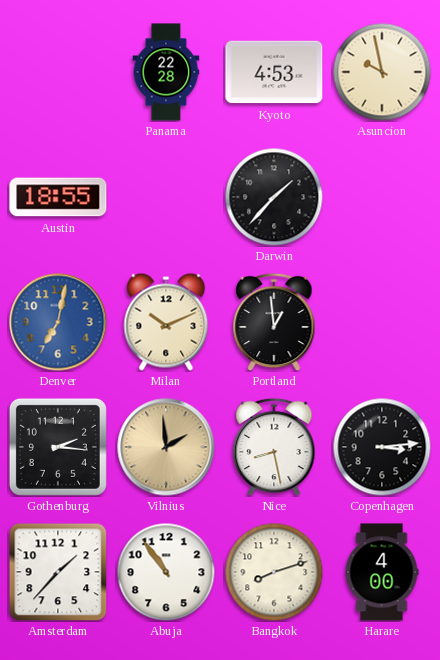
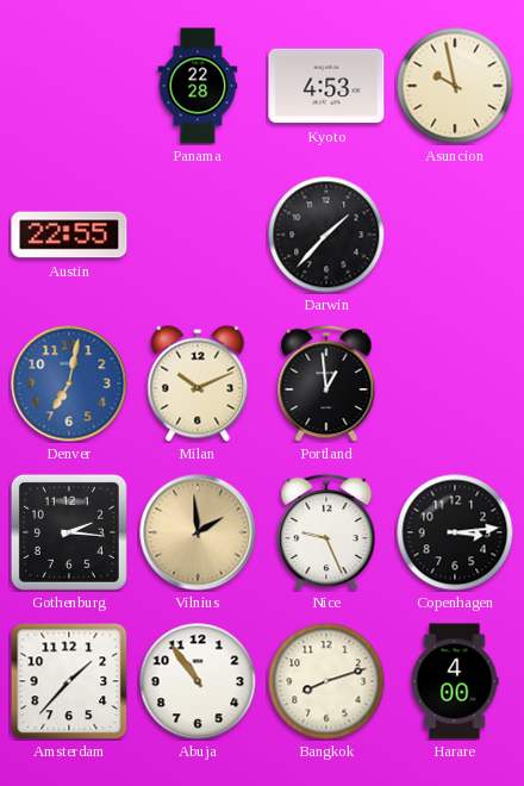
Austin: 18:55 -> 22:55 (69, 235)
Nice: 8:28 -> 9:26 (326, 532)
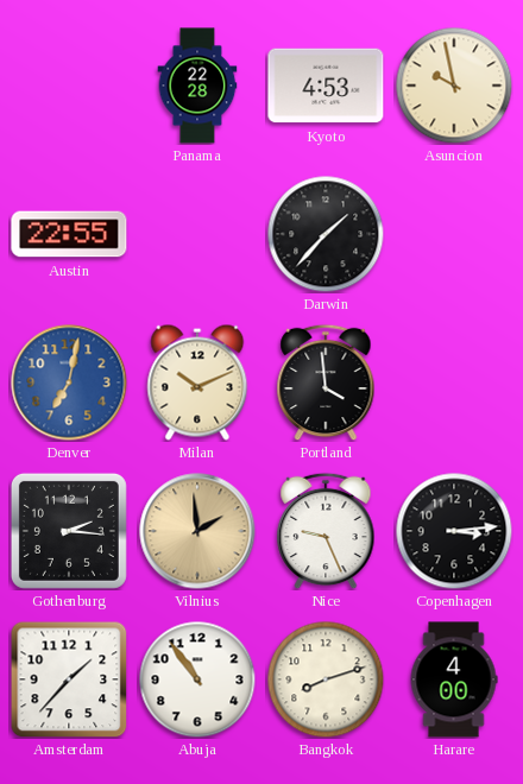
Portland: 12:59 -> 3:59 (326, 382)
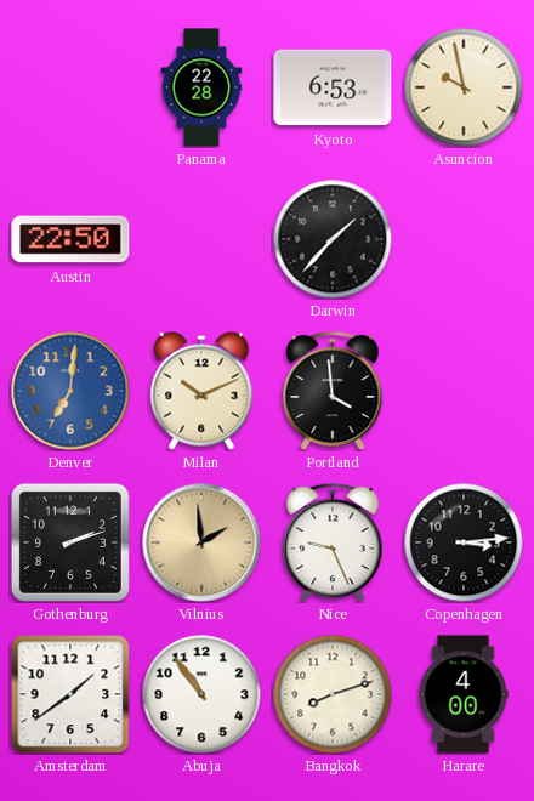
Kyoto: 4:53 -> 6:53 (333, 87)
Austin: 22:55 -> 22:50 (70, 239)
Denver: 7:02 -> 7:01 (70, 391)
Gothenburg: 2:16 -> 2:12 (70, 542)
Amsterdam: 1:37 -> 1:39 (70, 694)
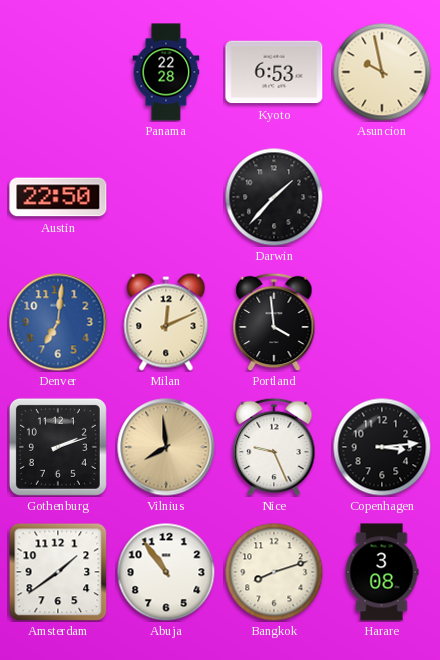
Milan: 10:11 -> 12:11 (166, 322)
Vilnius: 1:59 -> 7:59 (166, 447)
Harare: 4:00 -> 3:08 (382, 572)
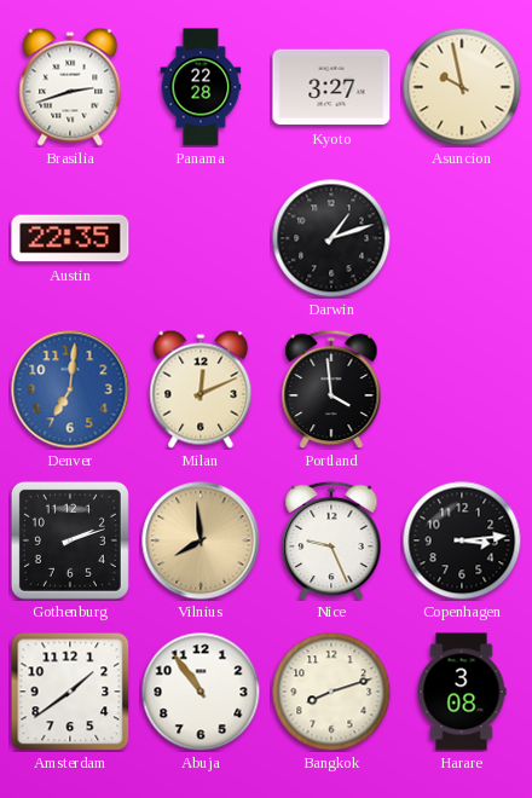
Brasilia: none -> 2:42 (70, 87)
Kyoto: 6:53 -> 3:27 (331, 87)
Austin: 22:50 -> 22:35 (70, 238)
Darwin: 1:37 -> 1:12 (331, 238)
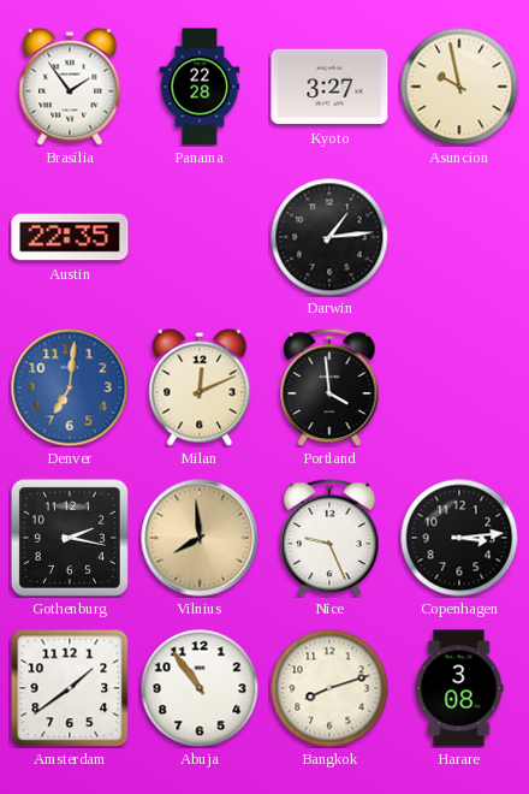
Brasilia: 2:42 -> 1:54 (70, 87)
Darwin: 1:12 -> 1:14 (329, 237)
Gothenburg: 2:12 -> 2:17 (70, 538)
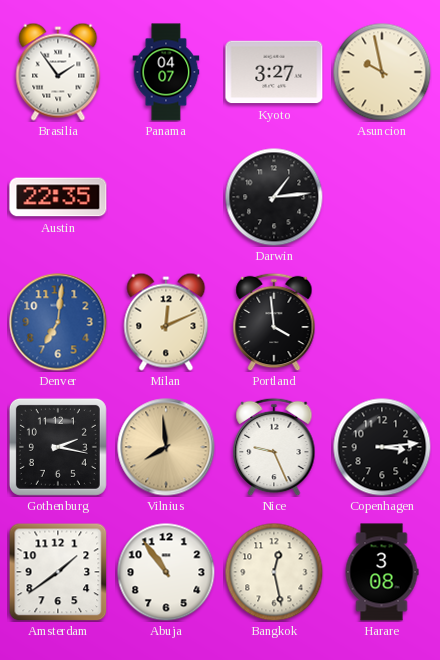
Panama: 22:28 -> 04:07 (166, 72)
Bangkok: 8:12 -> 12:28 (274, 572)
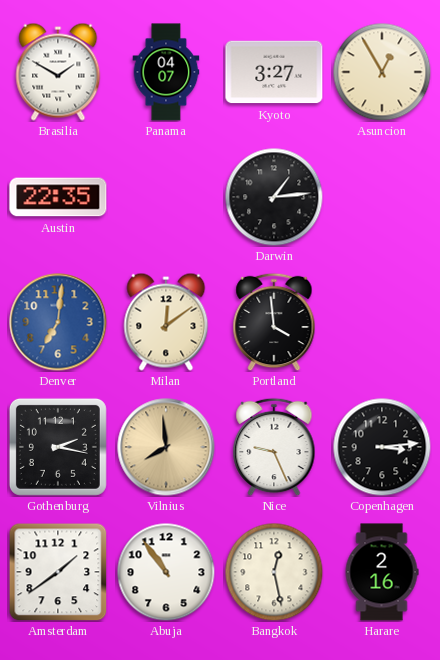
Brasilia: 1:54 -> 1:50 (58, 72)
Asuncion: 9:58 -> 12:55 (382, 72)
Milan: 12:11 -> 12:09 (166, 322)
Harare: 3:08 -> 2:16 (382, 572)
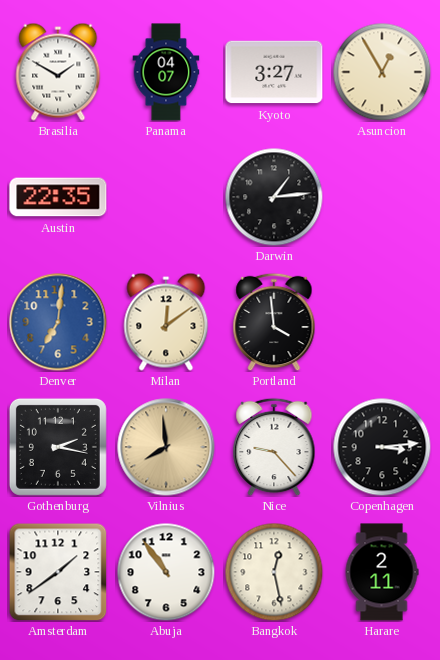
Nice: 9:26 -> 9:23 (274, 447)
Harare: 2:16 -> 2:11 (382, 572)
